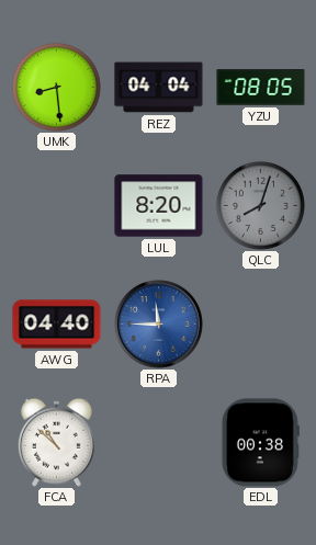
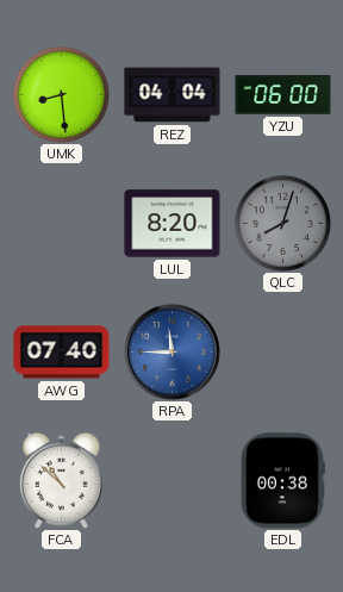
YZU: 08:05 -> 06:00 (283, 95)
AWG: 04:40 -> 07:40 (62, 353)
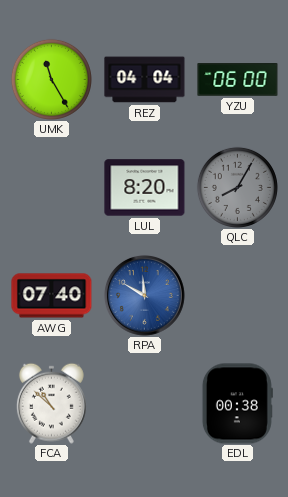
UMK: 8:29 -> 11:25 (51, 79)
QLC: 8:03 -> 8:05 (237, 187)
RPA: 11:45 -> 11:50 (144, 295)
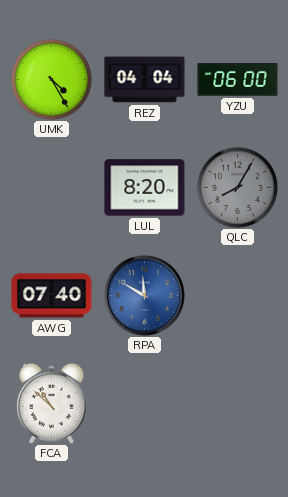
UMK: 11:25 -> 4:25 (51, 79)
EDL: 00:38 -> none (237, 404)
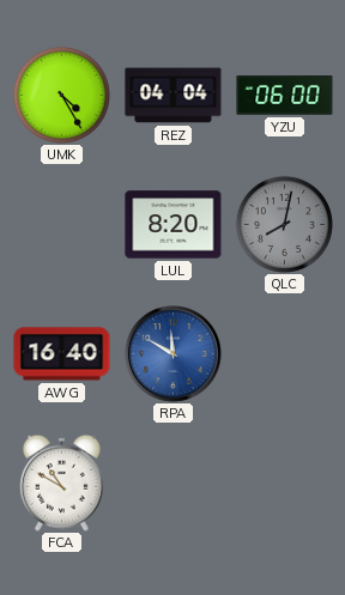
QLC: 8:05 -> 8:02 (284, 224)
AWG: 07:40 -> 16:40 (62, 354)
FCA: 10:52 -> 10:50 (61, 482)
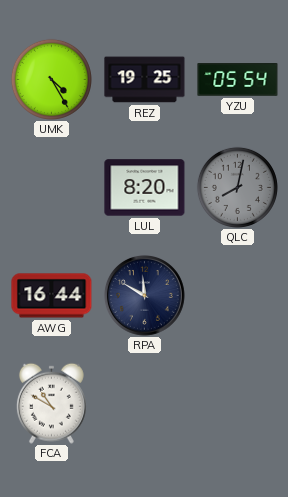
REZ: 04:04 -> 19:25 (145, 80)
YZU: 06:00 -> 05:54 (238, 80)
AWG: 16:40 -> 16:44 (52, 296)
RPA dial: blue -> navy (144, 295)
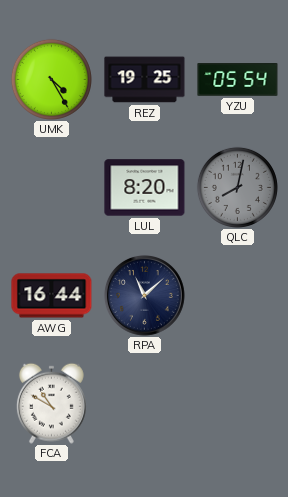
RPA: 11:50 -> 11:08 (144, 295)
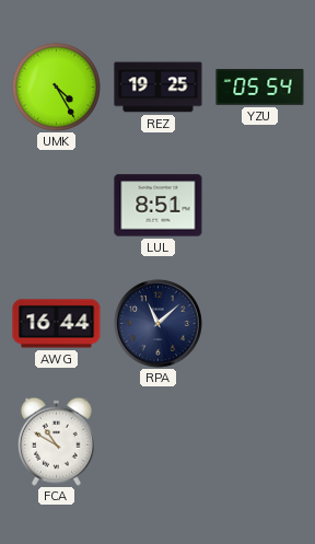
LUL: 8:20 -> 8:51 (159, 206)
QLC: 8:02 -> none (237, 187)
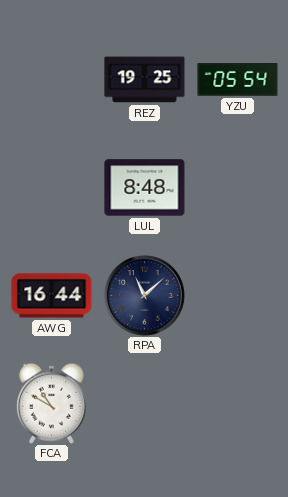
UMK: 4:25 -> none (56, 86)
LUL: 8:51 -> 8:48 (145, 188)
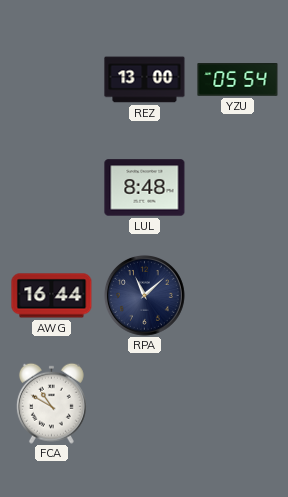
REZ: 19:25 -> 13:00 (145, 80)
